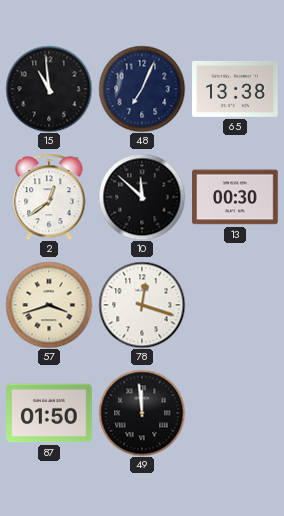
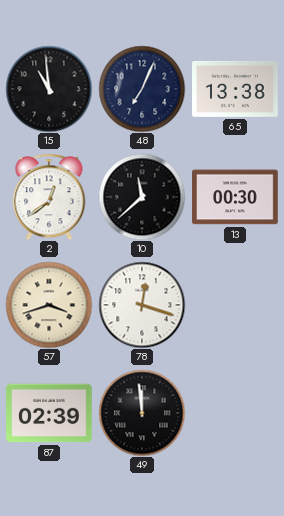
10: 11:52 -> 11:38 (142, 197)
87: 01:50 -> 02:39 (49, 413)
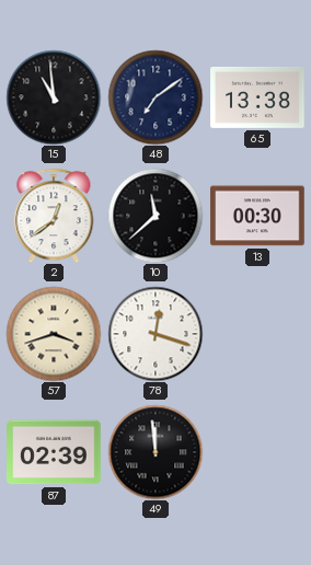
48: 7:04 -> 7:09 (155, 97)
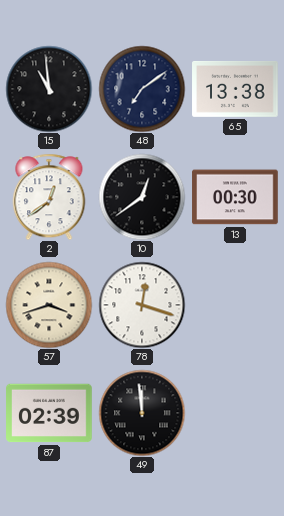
10: 11:38 -> 12:39 (142, 197)
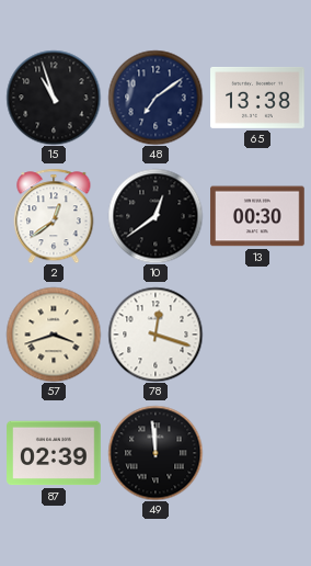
15: 10:59 -> 10:57 (54, 98)
